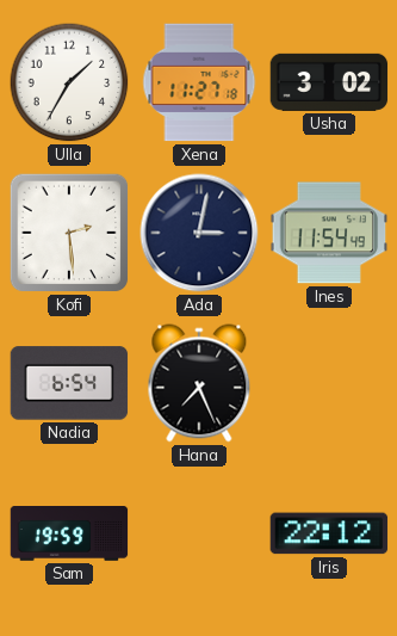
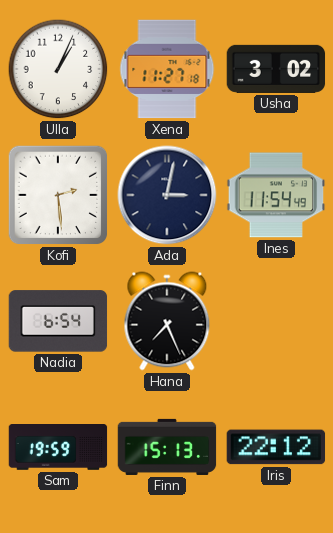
Ulla: 1:35 -> 1:04 (58, 69)
Finn: none -> 15:13 (167, 447)
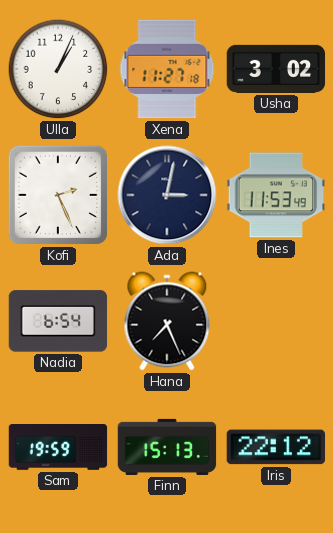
Kofi: 2:29 -> 2:26 (58, 195)
Ines: 11:54 -> 11:53 (276, 195)
